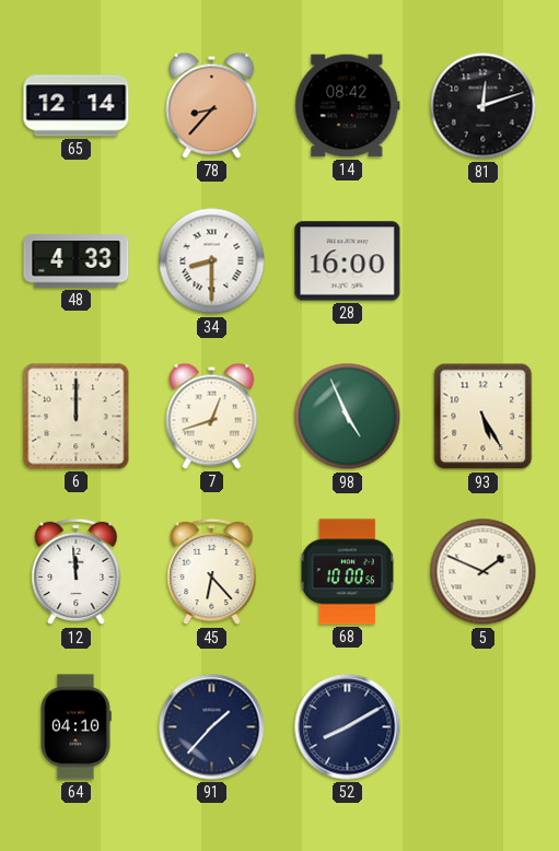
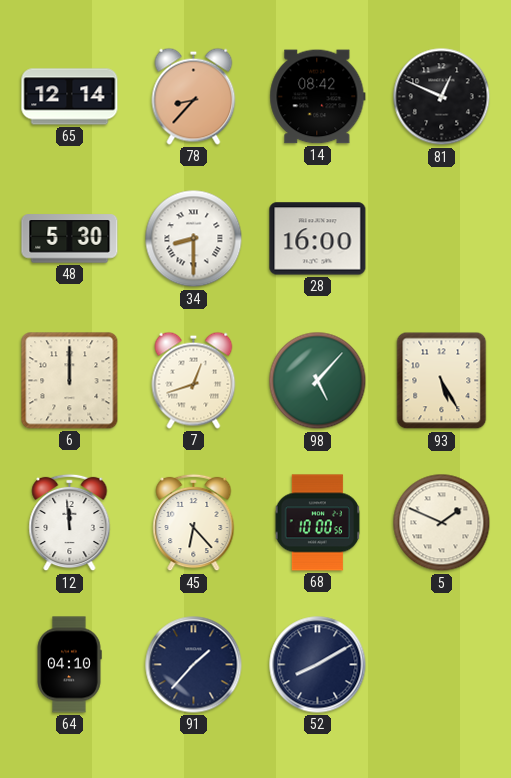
81: 12:12 -> 12:49 (442, 97)
48: 4:33 -> 5:30 (70, 239)
98: 4:56 -> 5:07 (318, 381)
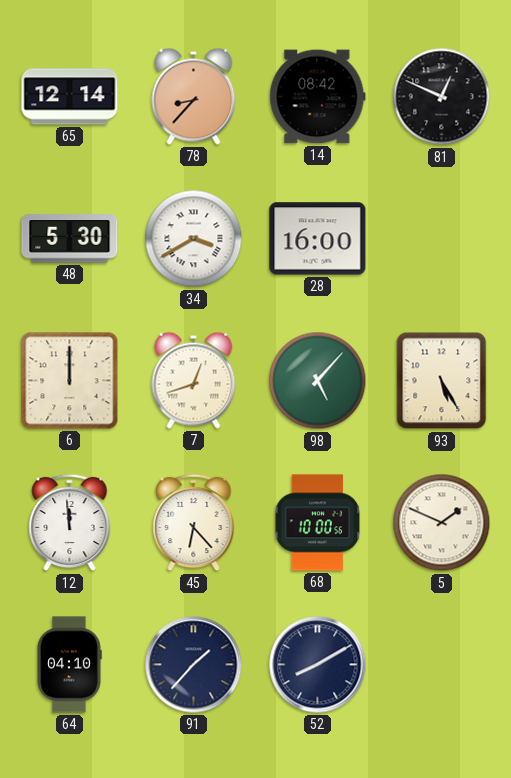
34: 8:30 -> 3:40 (194, 239)
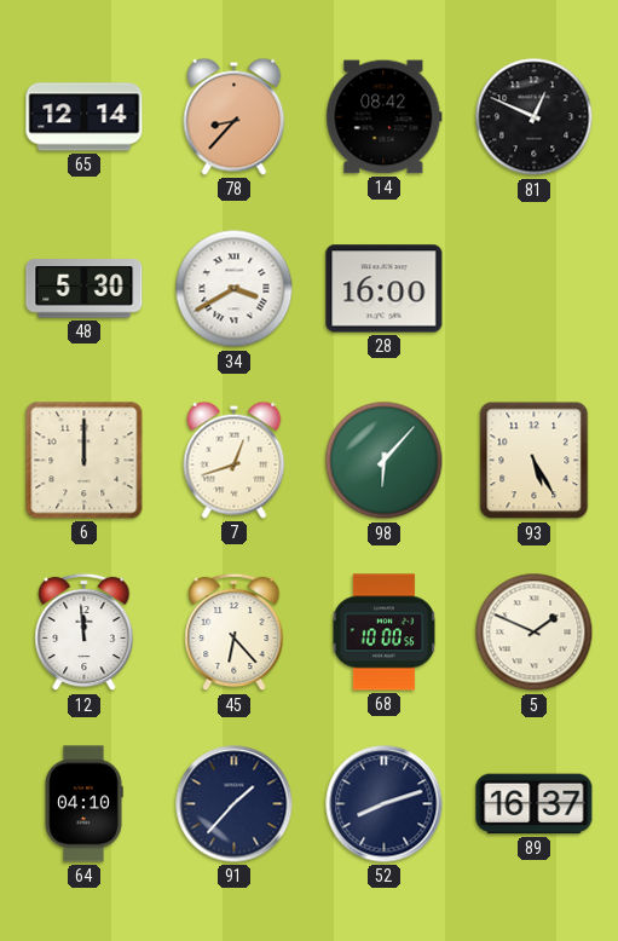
98: 5:07 -> 6:07 (385, 461)
52: 8:10 -> 8:12 (385, 804)
89: none -> 16:37 (535, 804)
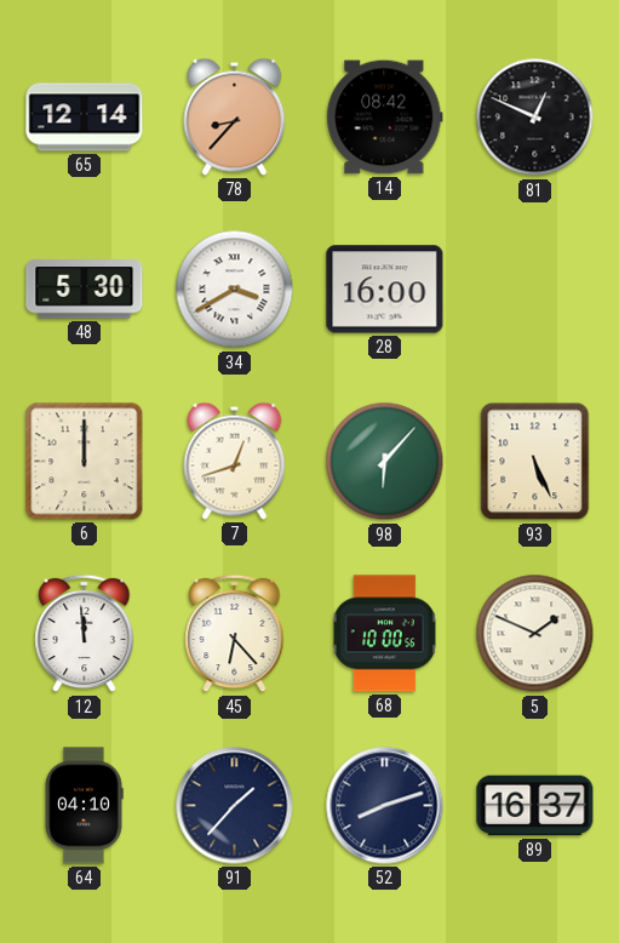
93: 5:25 -> 5:26 (535, 462)
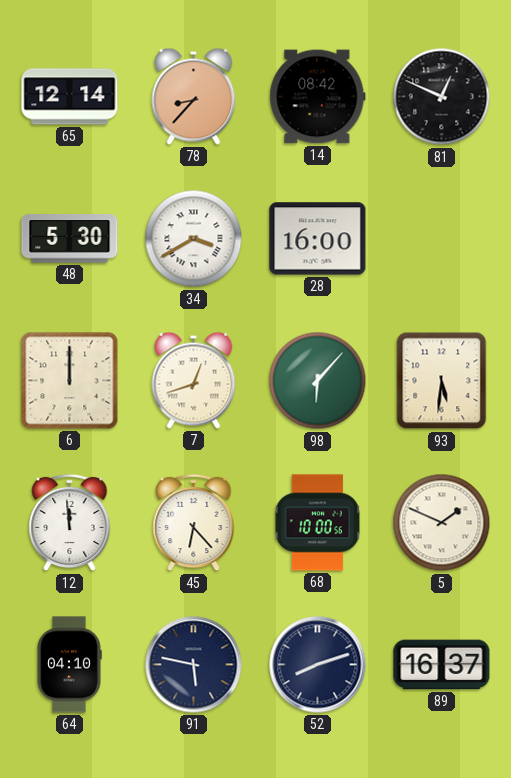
93: 5:26 -> 5:31 (442, 381)
91: 1:37 -> 5:47 (194, 665)
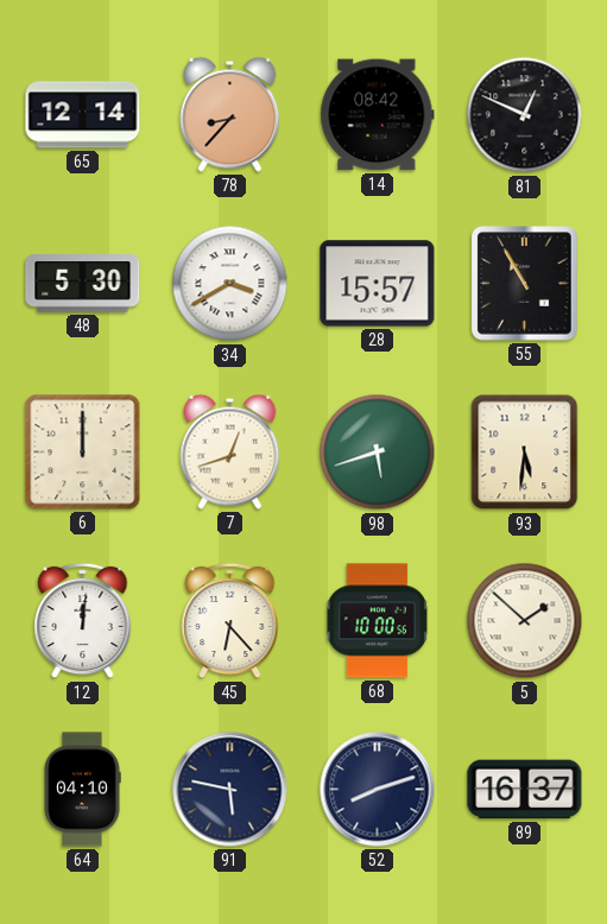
28: 16:00 -> 15:57 (378, 284)
55: none -> 10:55 (525, 284)
98: 6:07 -> 5:42 (378, 452)
12: 11:59 -> 12:01 (83, 621)
5: 1:49 -> 1:52 (525, 621)
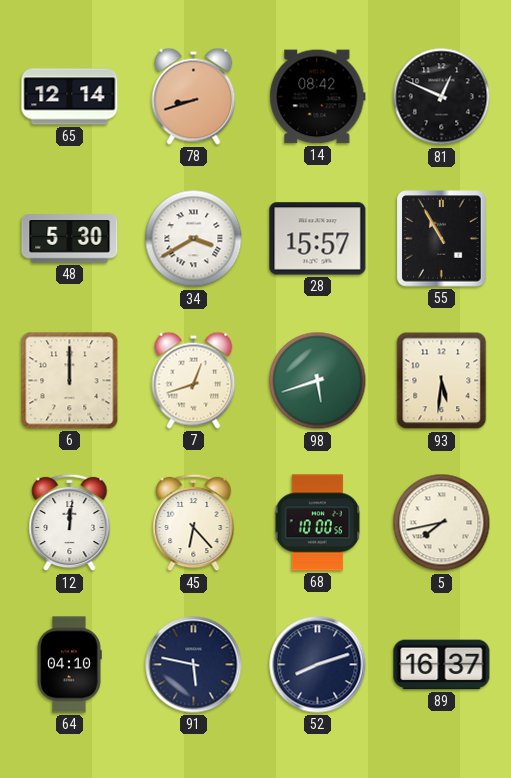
78: 8:37 -> 8:42 (194, 96)
5: 1:52 -> 7:43 (442, 523)
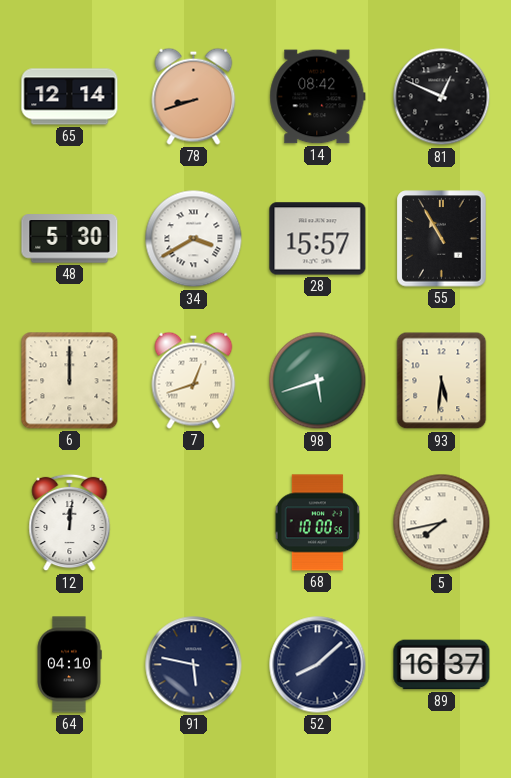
45: 6:23 -> none (194, 523)
52: 8:12 -> 8:08 (318, 665)
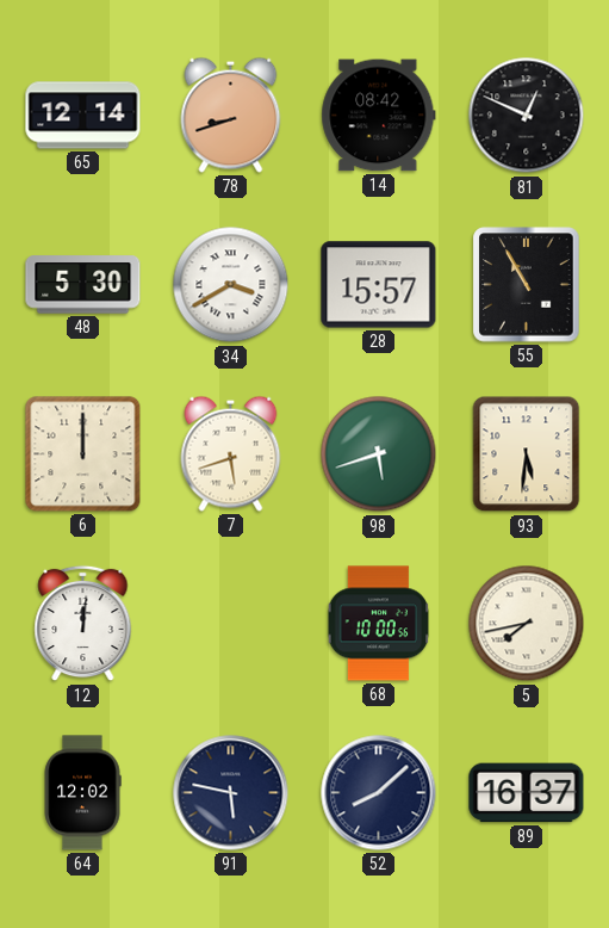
7: 12:42 -> 5:42 (231, 453)
64: 04:10 -> 12:02 (82, 793)
